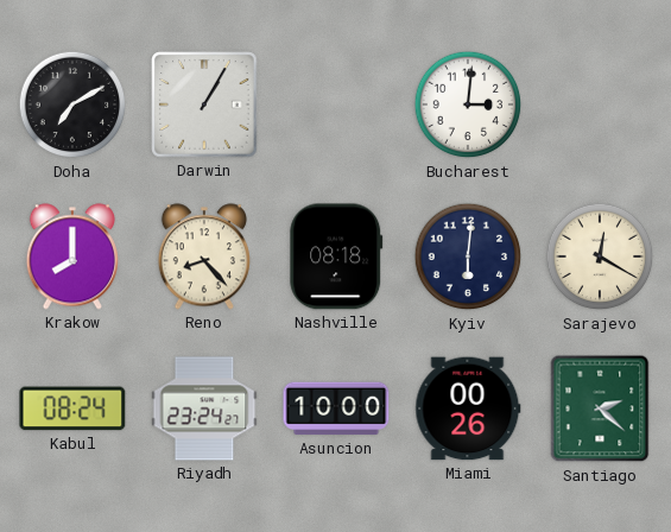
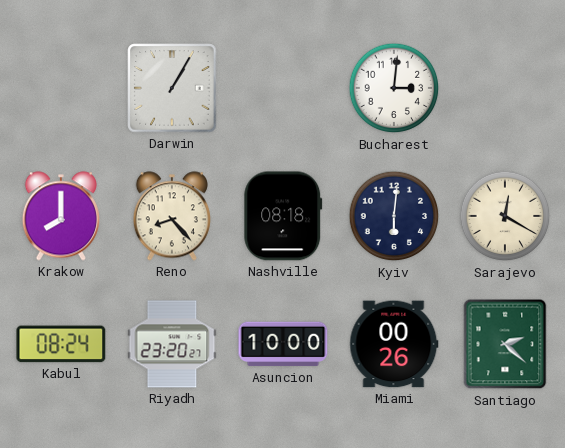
Doha: 7:10 -> none (72, 104)
Riyadh: 23:24 -> 23:20 (172, 344)
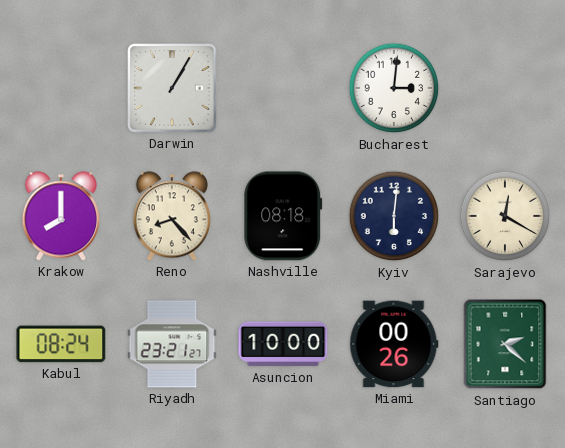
Riyadh: 23:20 -> 23:21 (172, 344)
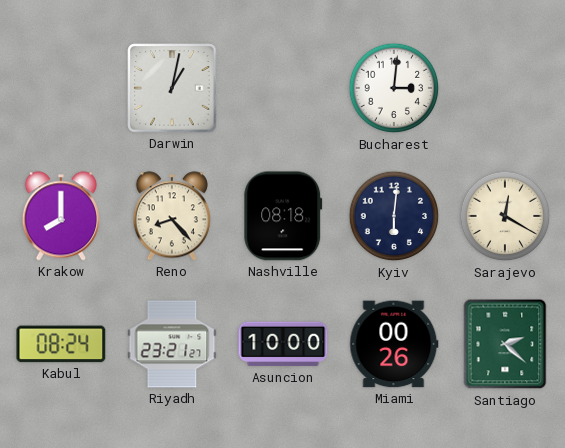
Darwin: 1:05 -> 1:02 (172, 88)
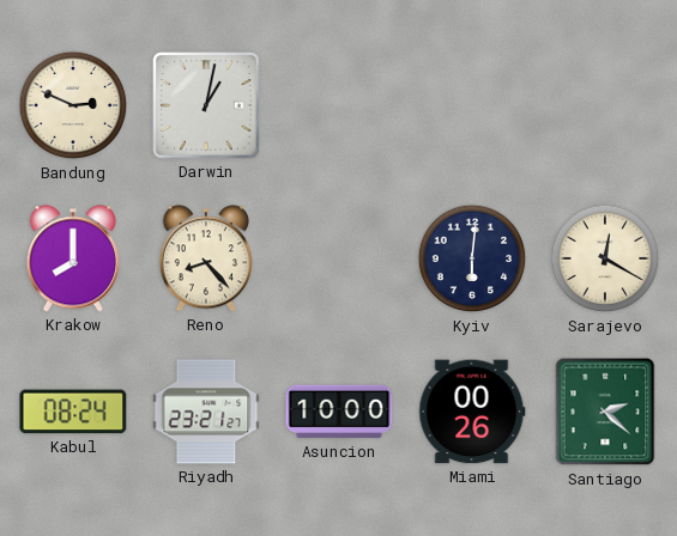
Bandung: none -> 2:49 (73, 105)
Bucharest: 3:01 -> none (394, 88)
Nashville: 08:18 -> none (283, 216)
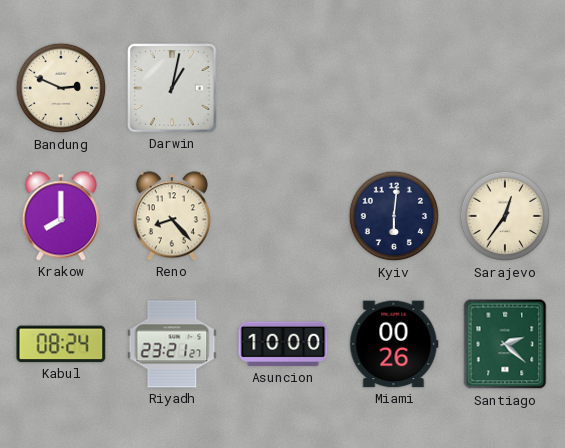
Sarajevo: 12:20 -> 12:36 (505, 216)
